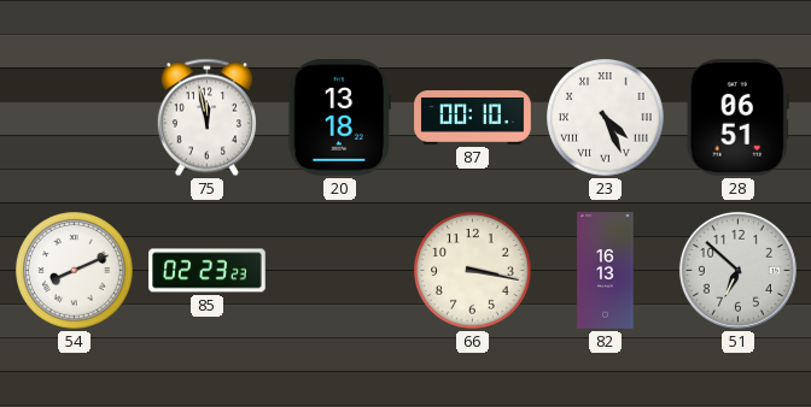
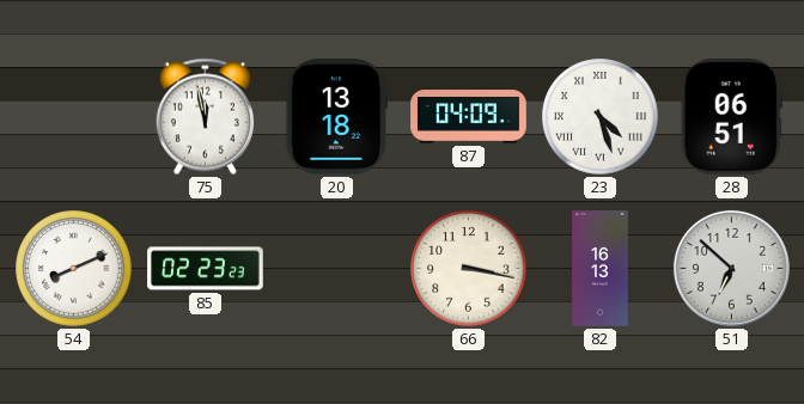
87: 00:10 -> 04:09 (469, 117)
23: 4:26 -> 4:27 (601, 117)
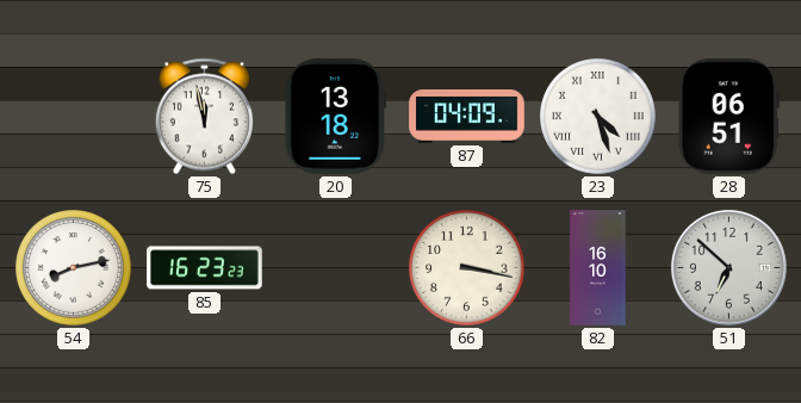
54: 8:11 -> 8:13 (74, 268)
85: 02:23 -> 16:23 (205, 268)
82: 16:13 -> 16:10 (598, 268)
